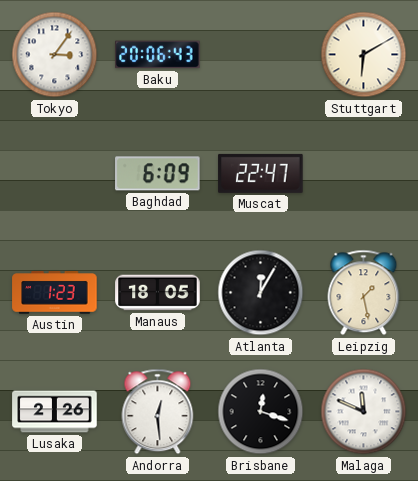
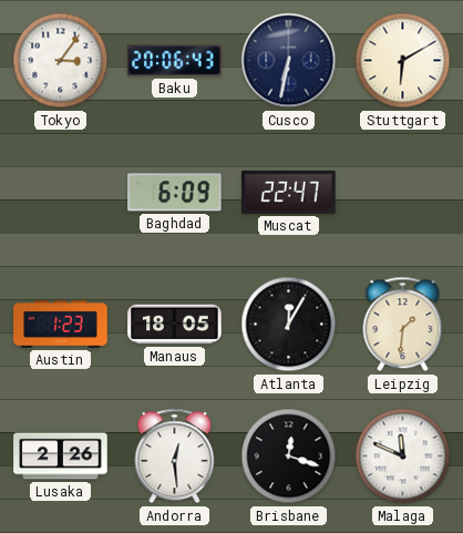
Cusco: none -> 6:32 (289, 61)
Leipzig: 1:28 -> 1:31 (403, 325)
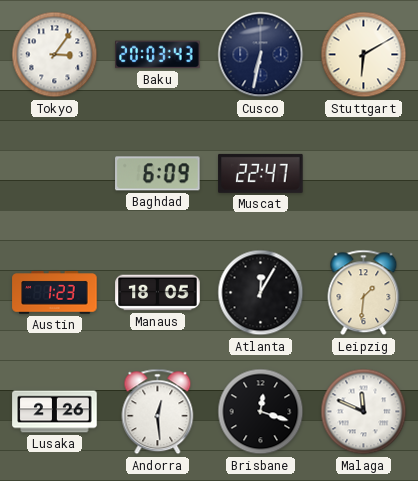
Baku: 20:06 -> 20:03 (158, 55)
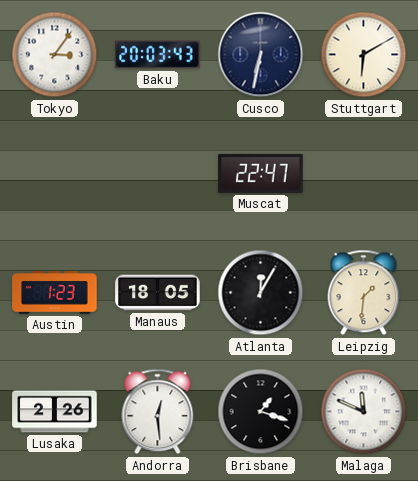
Baghdad: 6:09 -> none (158, 174)
Brisbane: 12:18 -> 1:18 (261, 412)
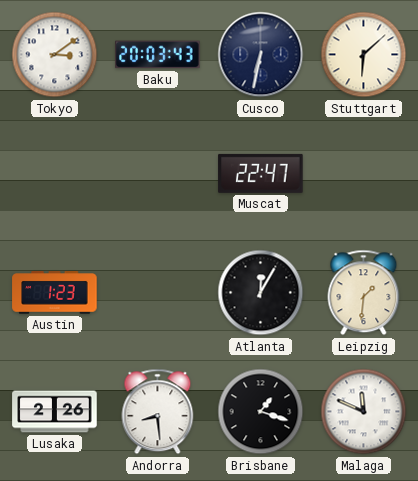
Tokyo: 3:06 -> 3:09 (55, 55)
Stuttgart: 6:10 -> 6:08 (364, 55)
Manaus: 18:05 -> none (158, 293)
Andorra: 12:29 -> 8:29 (158, 412)
